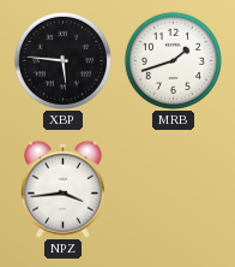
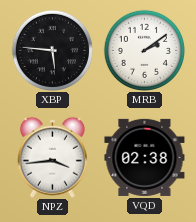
MRB: 1:42 -> 2:09 (144, 50)
VQD: none -> 02:38 (145, 157)
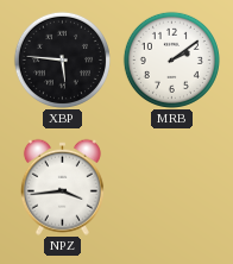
VQD: 02:38 -> none (145, 157)
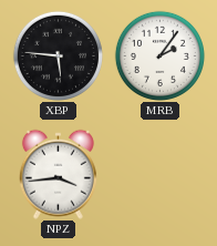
MRB: 2:09 -> 2:06 (159, 55)
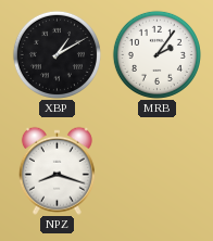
XBP: 5:46 -> 1:10 (57, 54)
NPZ: 3:44 -> 8:18 (57, 170)
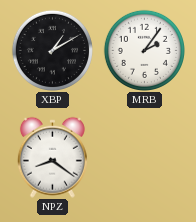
NPZ: 8:18 -> 8:21 (52, 157)
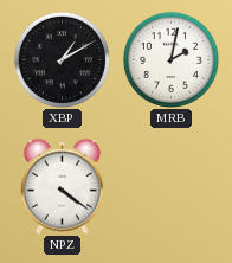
MRB: 2:06 -> 2:02 (170, 59)
NPZ: 8:21 -> 4:21 (62, 186)
